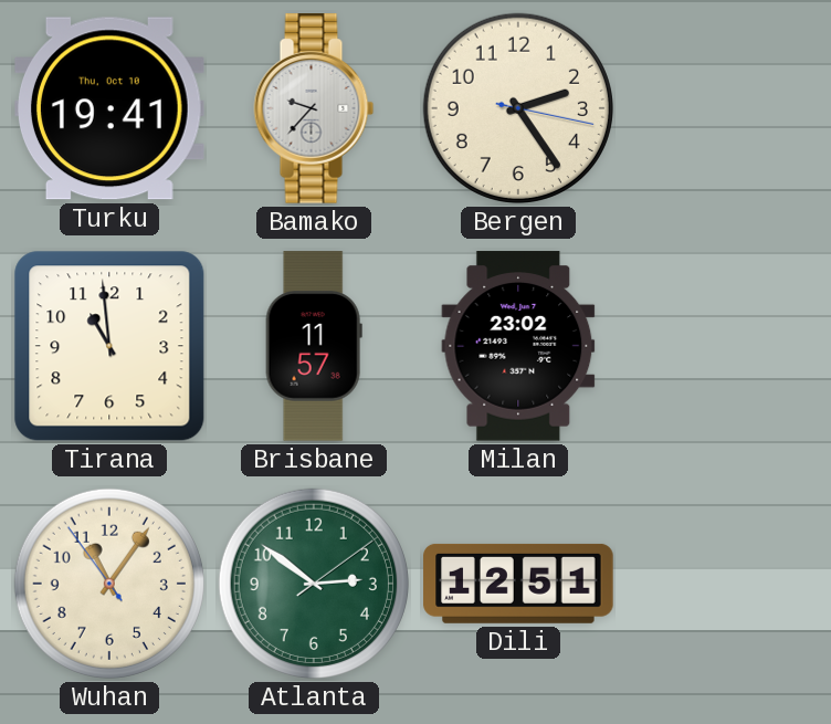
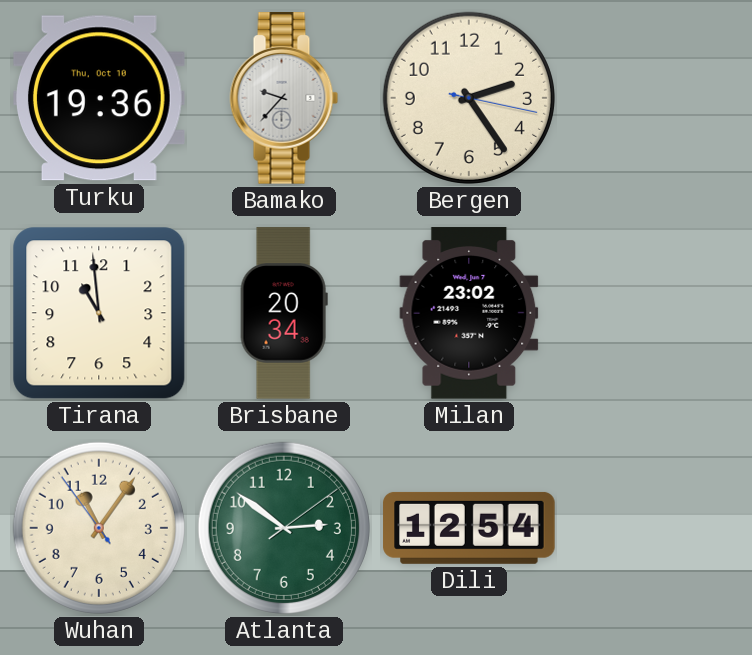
Turku: 19:41 -> 19:36 (99, 98)
Brisbane: 11:57 -> 20:34 (284, 313)
Dili: 12:51 -> 12:54 (469, 528)
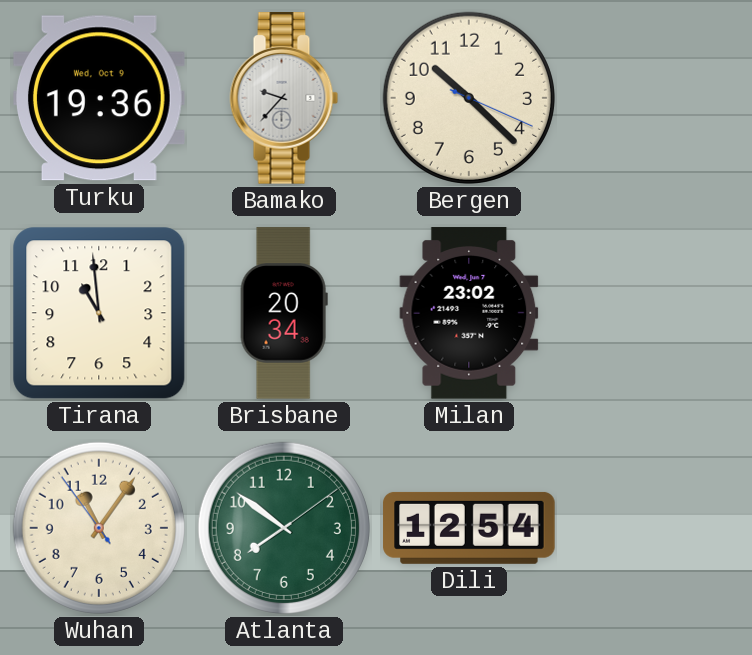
Turku date: Thu, Oct 10 -> Wed, Oct 9 (99, 98)
Bergen: 2:24 -> 10:22 (469, 98)
Atlanta: 2:51 -> 7:51 (284, 528)
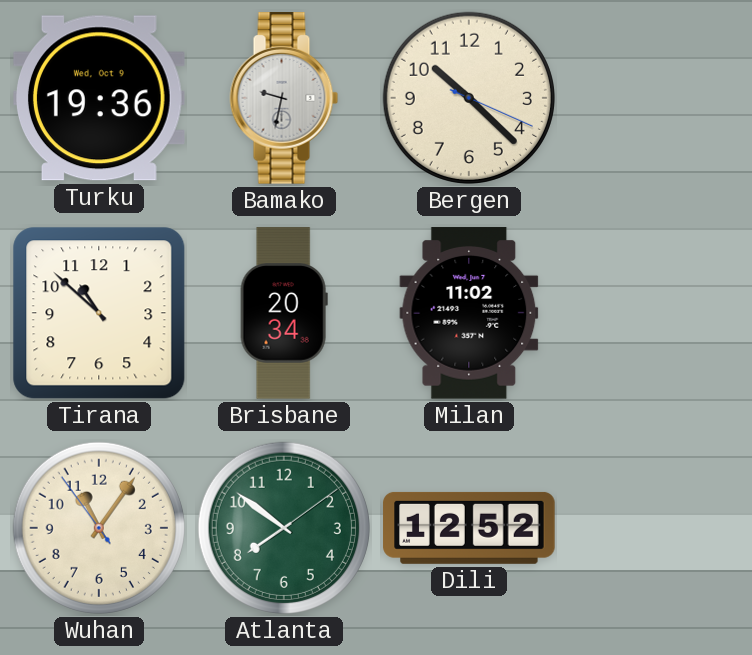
Bamako: 9:37 -> 9:32 (284, 98)
Tirana: 10:59 -> 10:52 (99, 313)
Milan: 23:02 -> 11:02 (469, 313)
Dili: 12:54 -> 12:52 (469, 528)
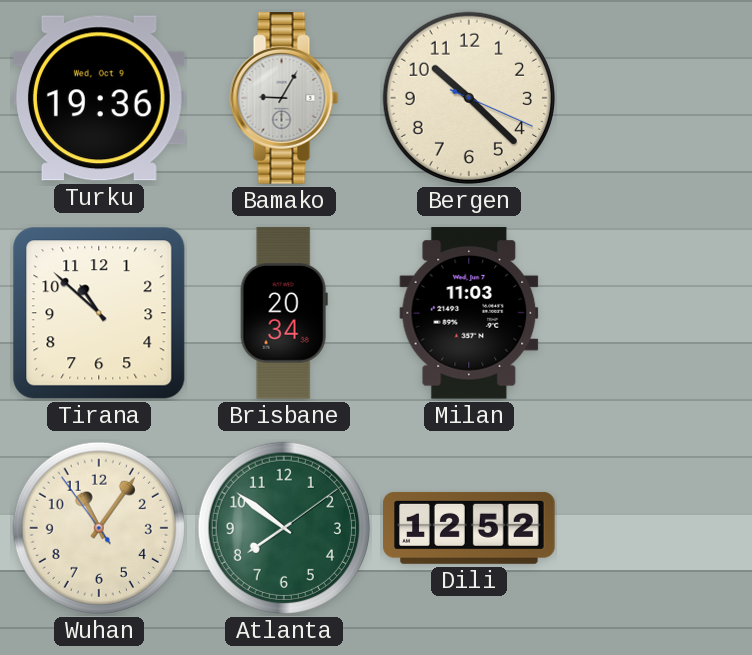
Bamako: 9:32 -> 9:05 (284, 98)
Milan: 11:02 -> 11:03 (469, 313)
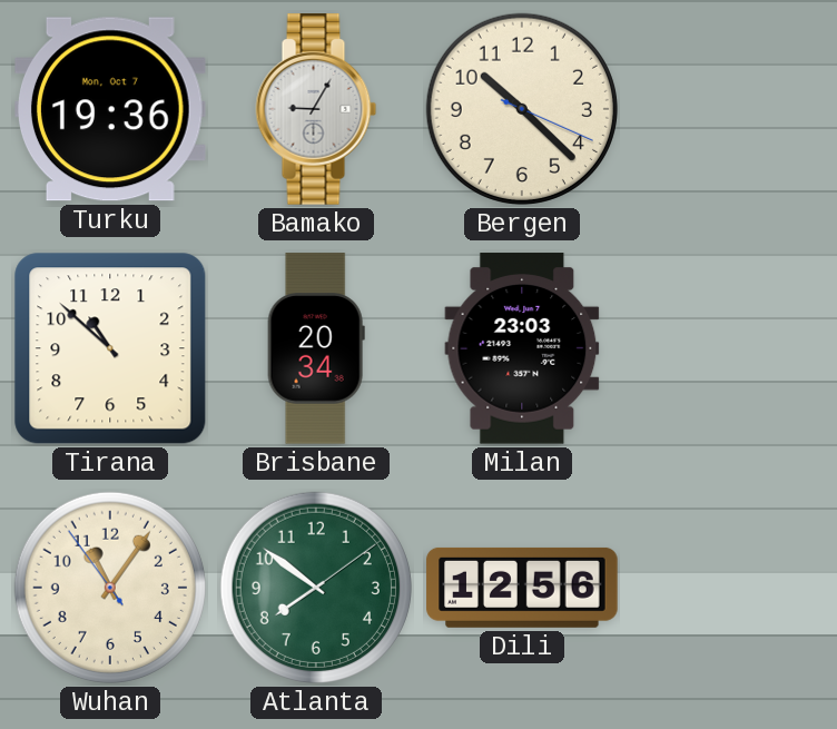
Turku date: Wed, Oct 9 -> Mon, Oct 7 (110, 109)
Milan: 11:03 -> 23:03 (522, 348)
Dili: 12:52 -> 12:56 (522, 588)
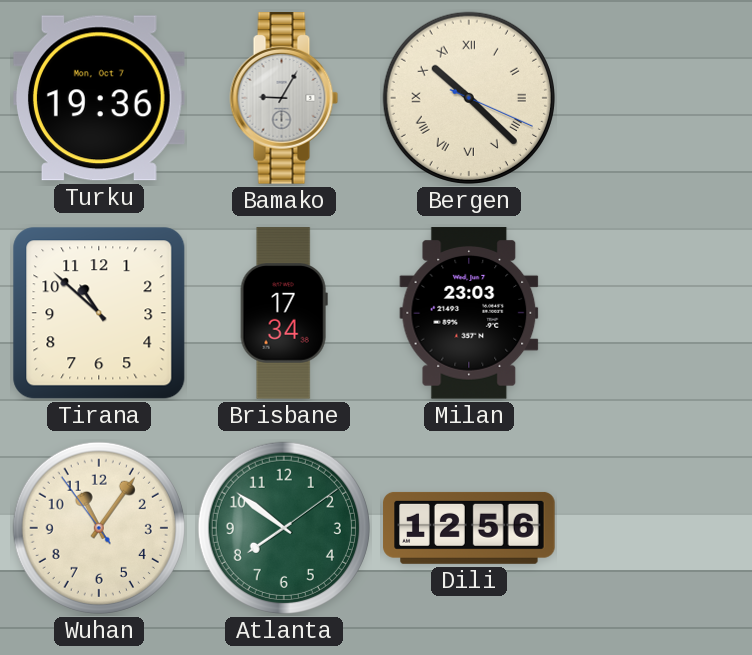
Bergen numerals: Arabic -> Roman (469, 98)
Brisbane: 20:34 -> 17:34 (284, 313)
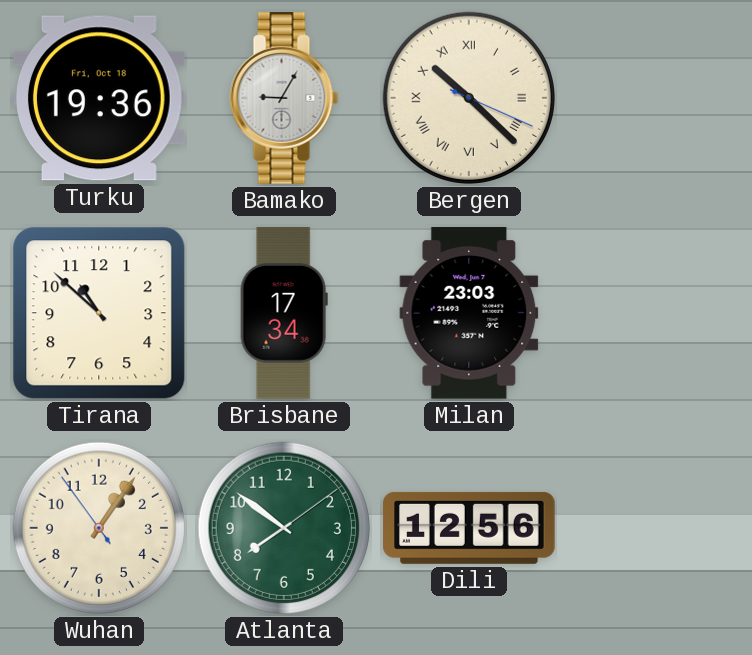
Turku date: Mon, Oct 7 -> Fri, Oct 18 (99, 98)
Wuhan: 11:05 -> 1:05 (99, 528)
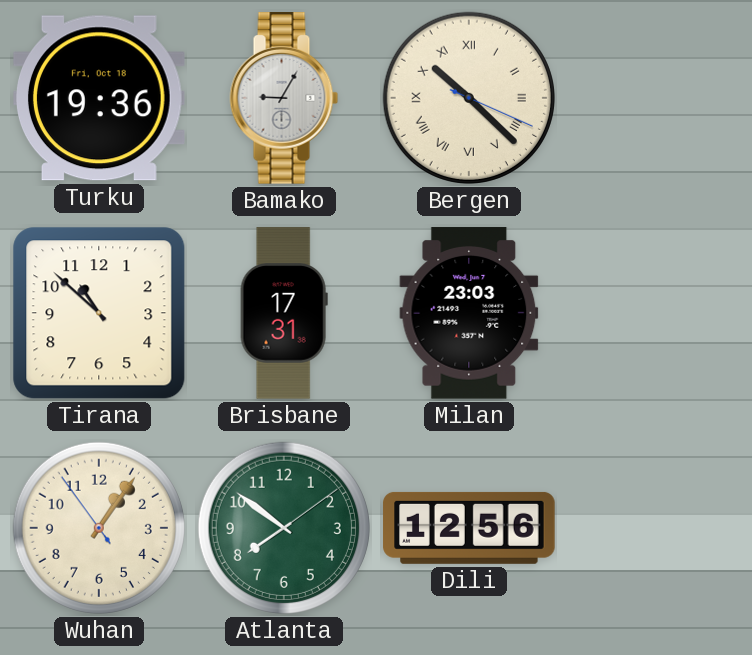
Brisbane: 17:34 -> 17:31 (284, 313)
